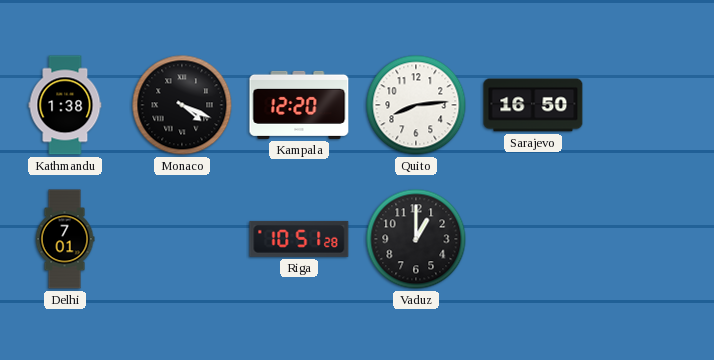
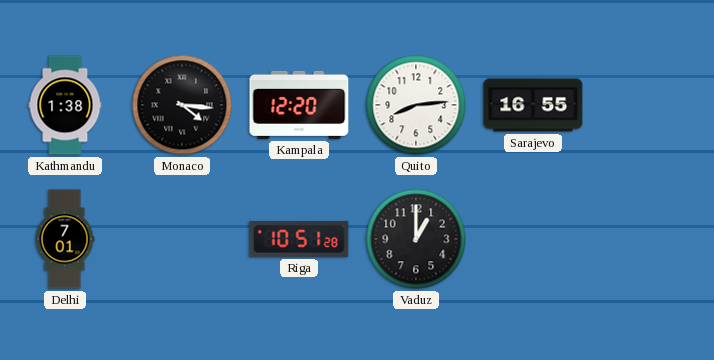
Monaco: 4:19 -> 4:16 (182, 105)
Sarajevo: 16:50 -> 16:55 (533, 105)
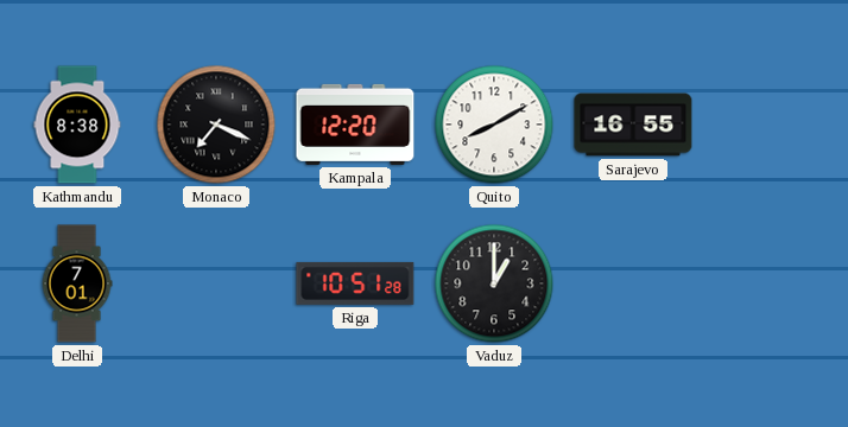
Kathmandu: 1:38 -> 8:38 (77, 125)
Monaco: 4:16 -> 7:19 (216, 125)
Quito: 8:14 -> 8:10 (494, 125)
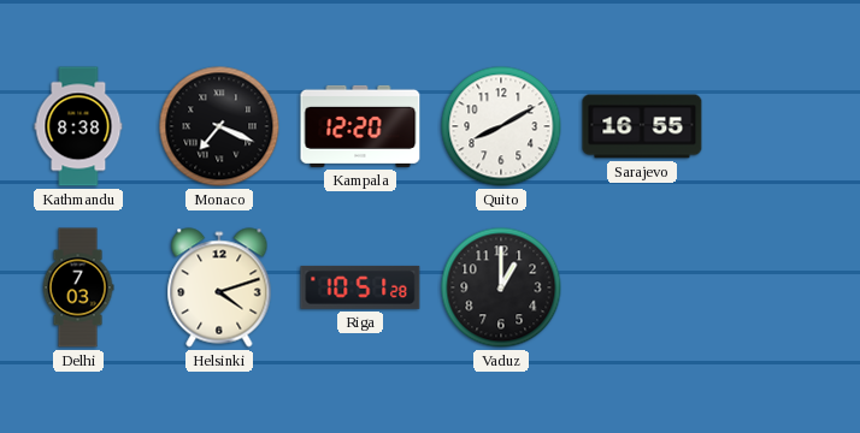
Delhi: 7:01 -> 7:03 (78, 287)
Helsinki: none -> 4:12 (219, 287)
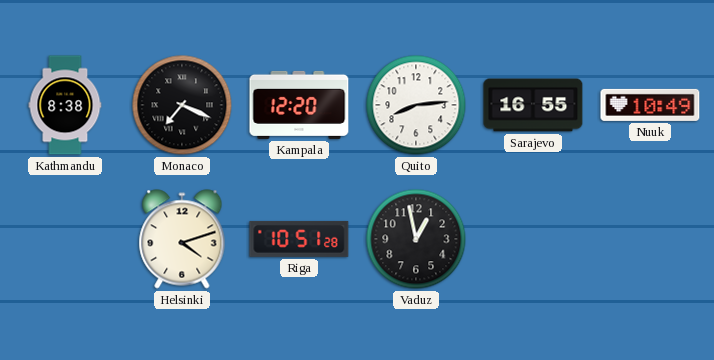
Quito: 8:10 -> 8:14 (416, 105)
Nuuk: none -> 10:49 (650, 105)
Delhi: 7:03 -> none (78, 287)
Vaduz: 1:00 -> 12:58 (416, 239)
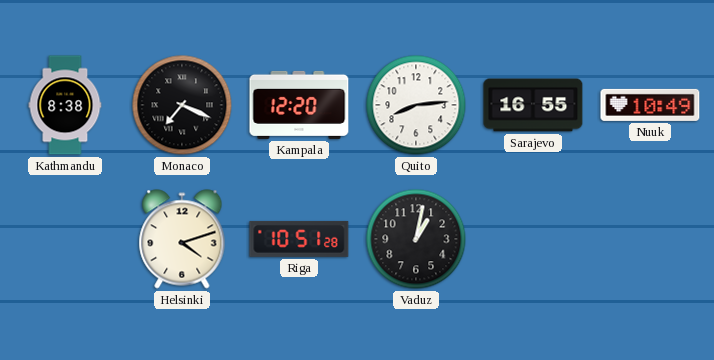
Vaduz: 12:58 -> 1:02 (416, 239)
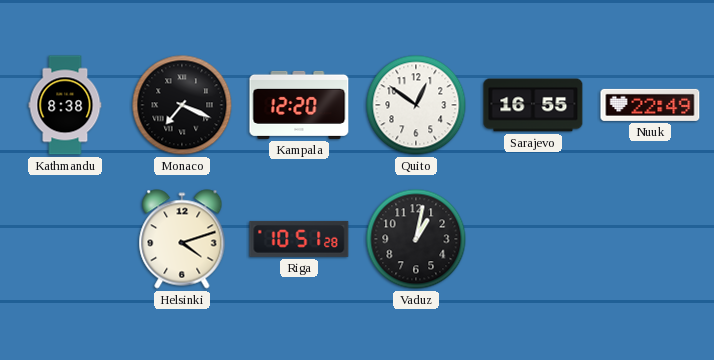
Quito: 8:14 -> 12:51 (416, 105)
Nuuk: 10:49 -> 22:49 (650, 105)
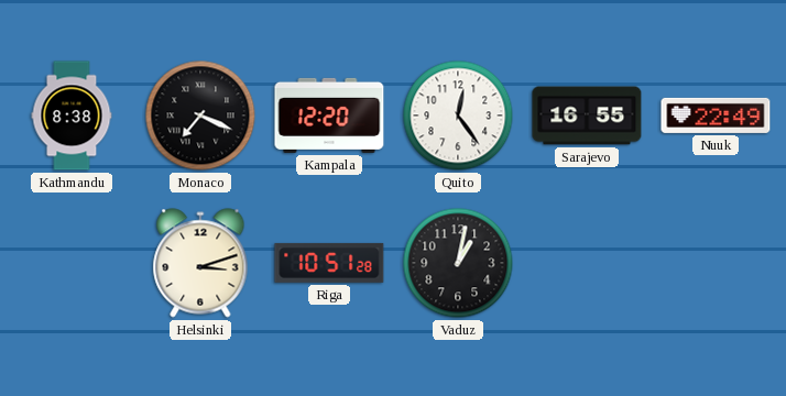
Quito: 12:51 -> 12:24 (458, 116)
Helsinki: 4:12 -> 3:12 (200, 263)
